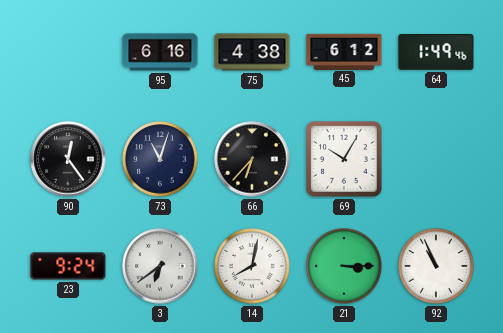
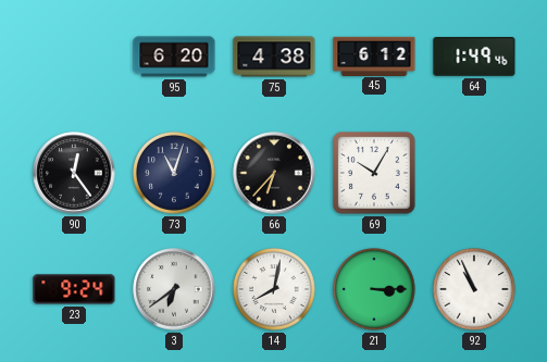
95: 6:16 -> 6:20 (174, 57)
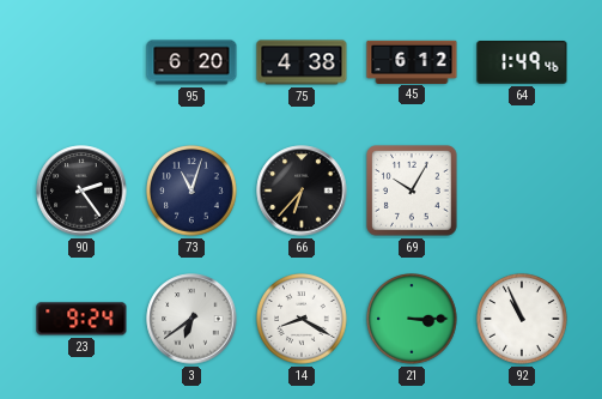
90: 12:24 -> 2:24 (81, 191)
14: 8:02 -> 8:20 (303, 320)
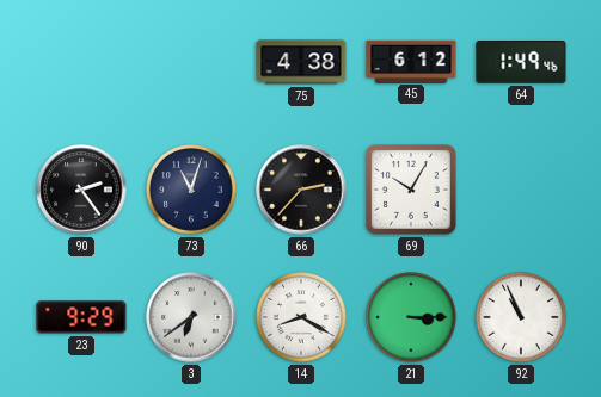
95: 6:20 -> none (191, 62)
66: 6:37 -> 2:37 (301, 190)
23: 9:24 -> 9:29 (81, 317)
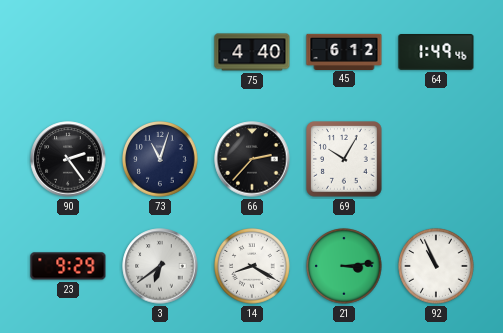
75: 4:38 -> 4:40 (252, 52)
21: 3:15 -> 3:14 (345, 267)
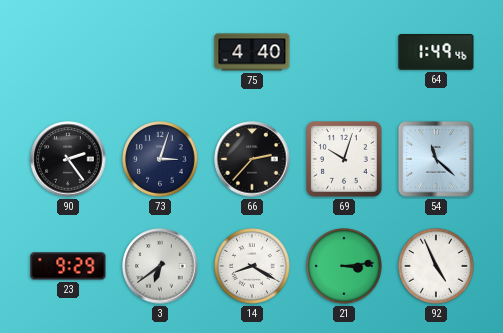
45: 6:12 -> none (344, 51)
73: 11:03 -> 3:03 (161, 160)
69: 10:05 -> 10:03 (344, 159)
54: none -> 11:22 (437, 159)
92: 10:56 -> 4:56 (437, 267)
